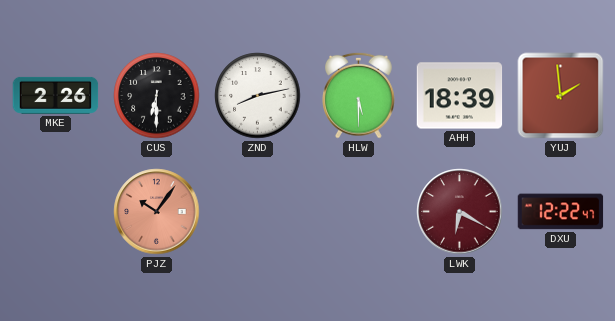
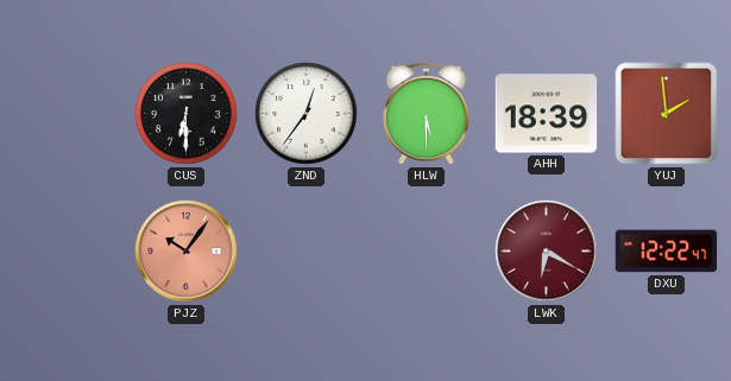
MKE: 2:26 -> none (56, 95)
ZND: 8:13 -> 12:36 (307, 114)
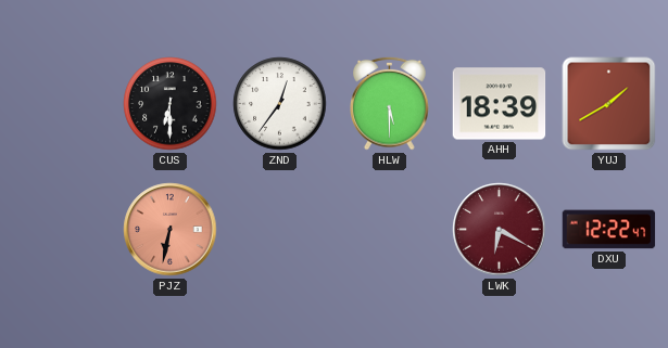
YUJ: 1:59 -> 1:40 (609, 104)
PJZ: 10:06 -> 6:32 (171, 230)
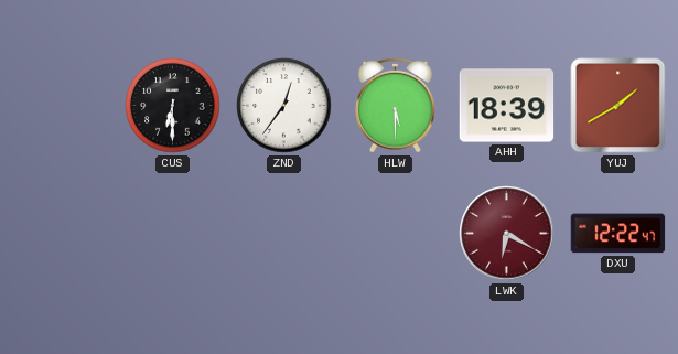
PJZ: 6:32 -> none (171, 230)
